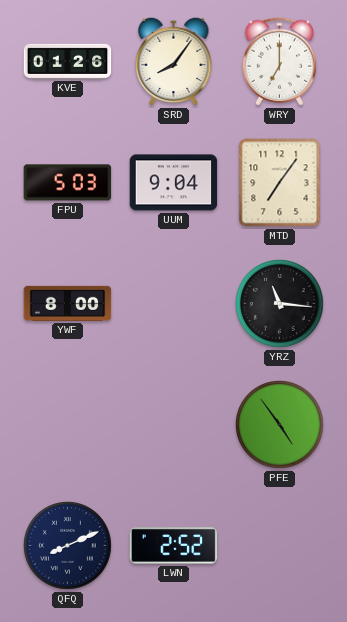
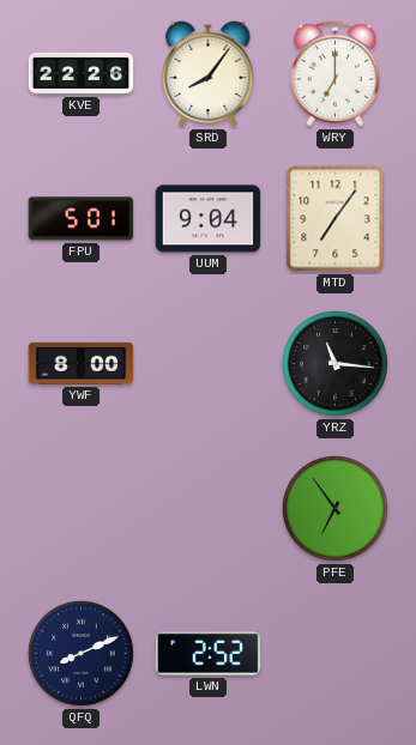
KVE: 01:26 -> 22:26 (82, 73)
FPU: 5:03 -> 5:01 (82, 219)
PFE: 4:54 -> 6:54 (336, 509)
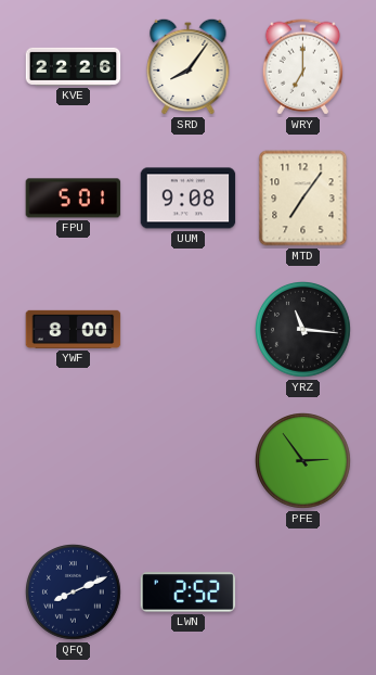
UUM: 9:04 -> 9:08 (189, 199)
PFE: 6:54 -> 2:54 (303, 461)
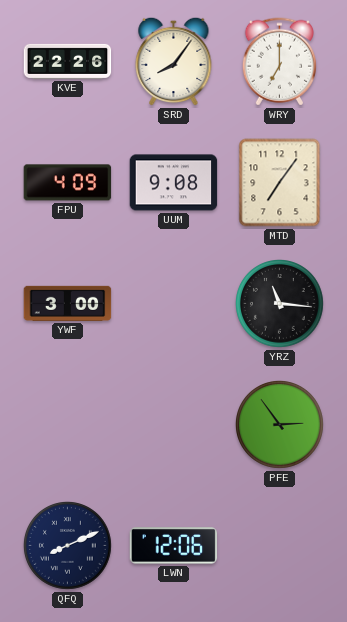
FPU: 5:01 -> 4:09 (68, 183)
YWF: 8:00 -> 3:00 (68, 303)
LWN: 2:52 -> 12:06 (174, 546)
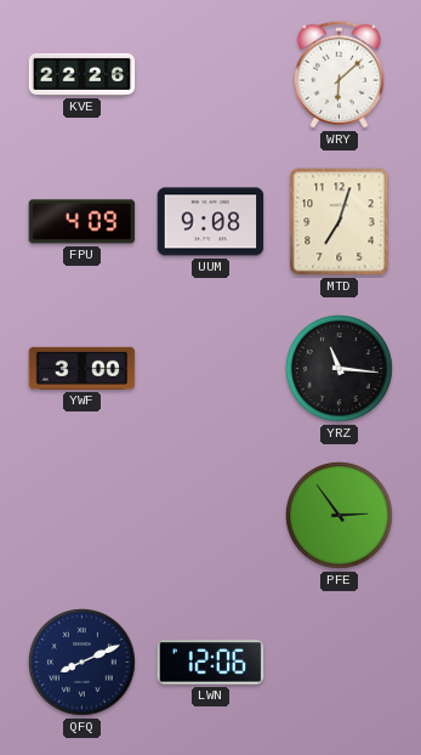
SRD: 8:06 -> none (174, 61)
WRY: 7:00 -> 6:08 (338, 75)
MTD: 7:06 -> 7:03 (340, 222)
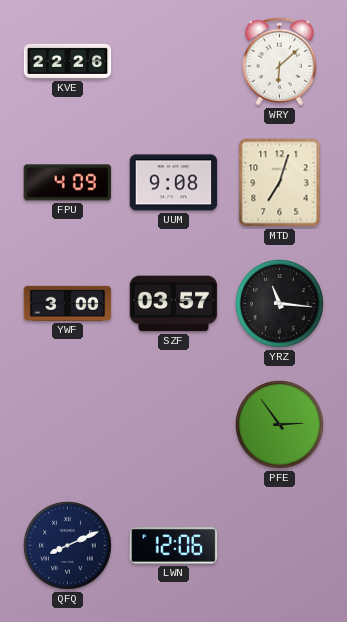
SZF: none -> 03:57 (174, 304)
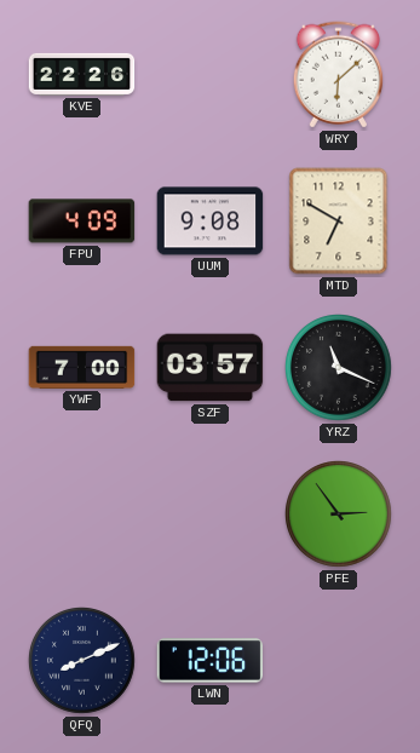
MTD: 7:03 -> 6:50 (339, 222)
YWF: 3:00 -> 7:00 (82, 367)
YRZ: 11:16 -> 11:19 (339, 368)
